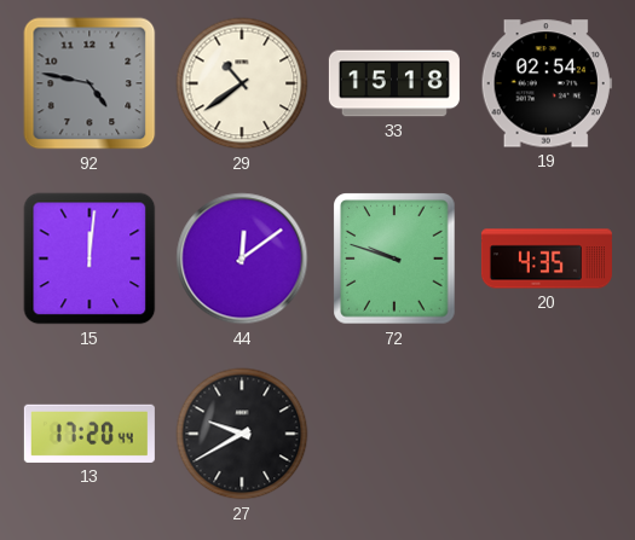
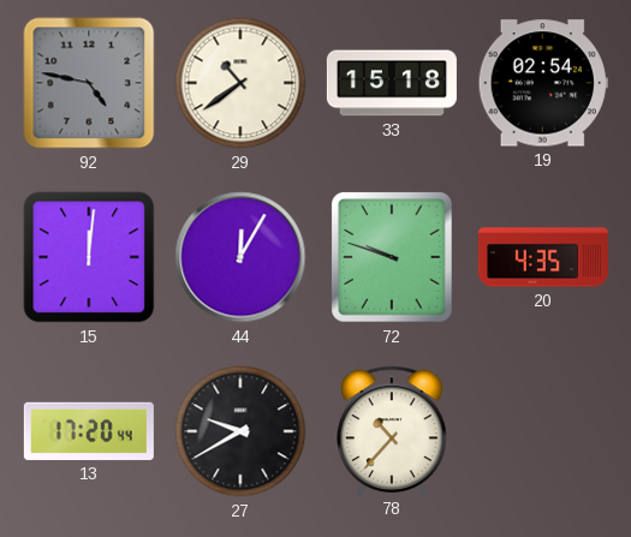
44: 12:09 -> 12:05 (240, 257)
78: none -> 10:37 (393, 430)
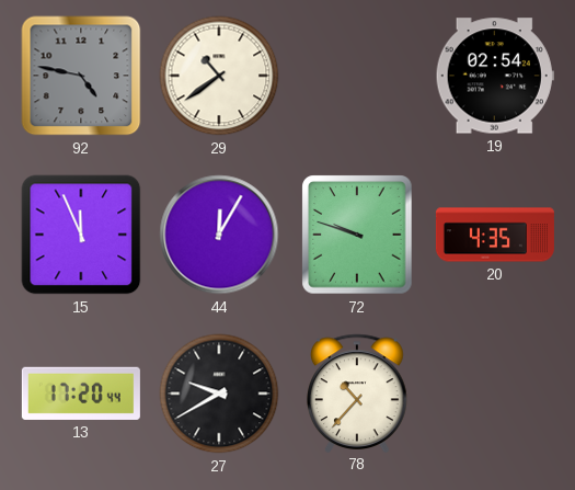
33: 15:18 -> none (392, 83)
15: 12:01 -> 11:56 (81, 235)
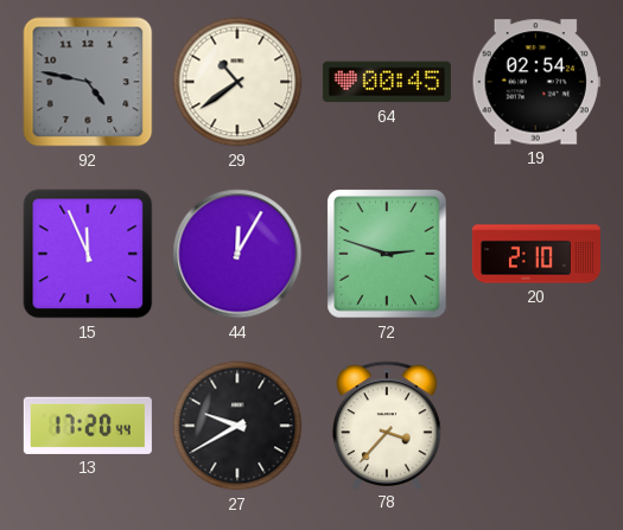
64: none -> 00:45 (387, 82)
72: 9:48 -> 2:48 (387, 254)
20: 4:35 -> 2:10 (536, 254)
78: 10:37 -> 3:37 (388, 424)
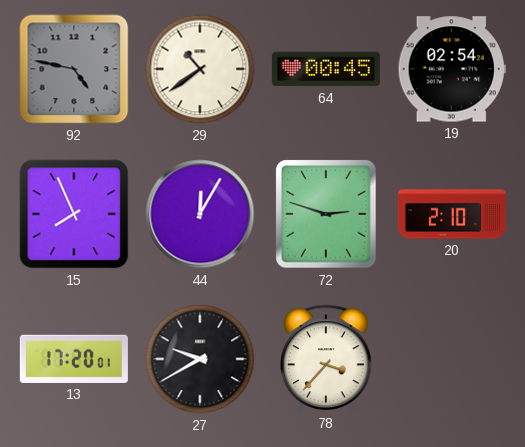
15: 11:56 -> 7:56 (74, 214)
13: 17:20:44 -> 17:20:01 (74, 359)
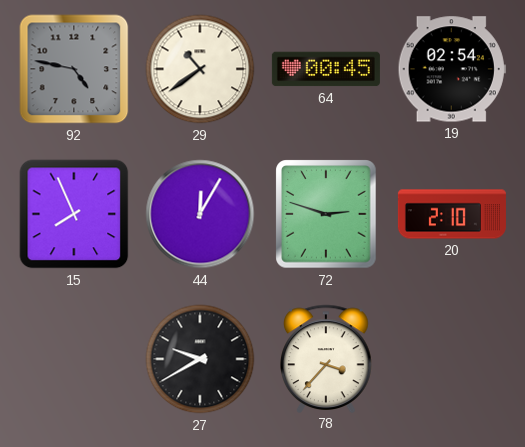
13: 17:20 -> none (74, 359)
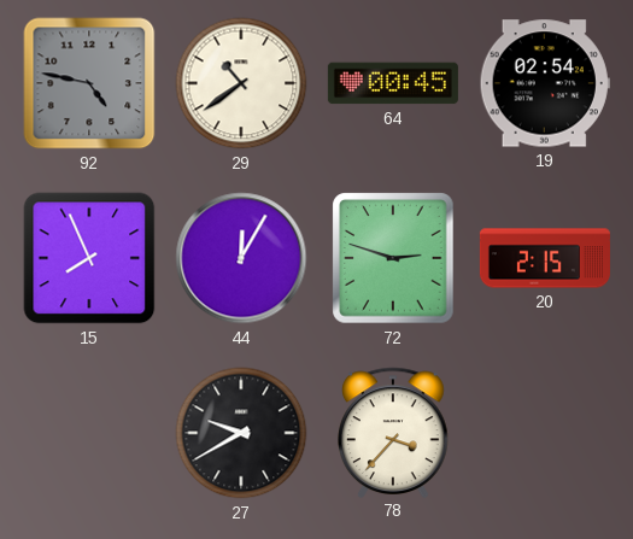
20: 2:10 -> 2:15 (545, 258)
